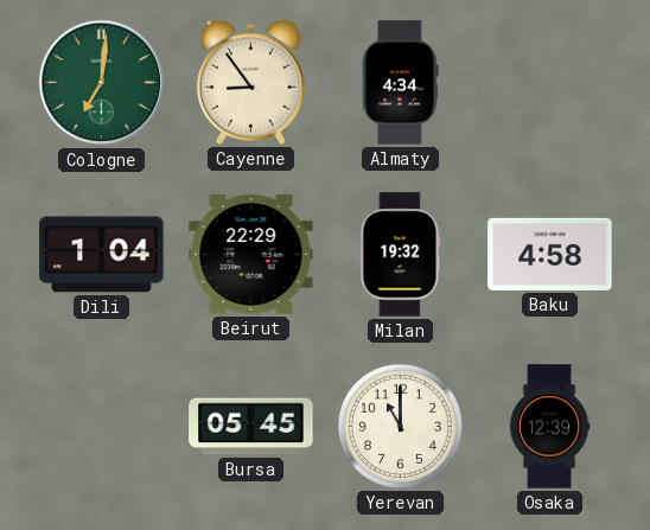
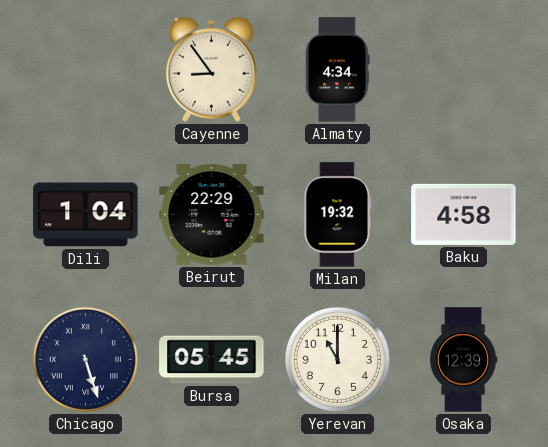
Cologne: 7:01 -> none (102, 83)
Chicago: none -> 5:27 (85, 359)
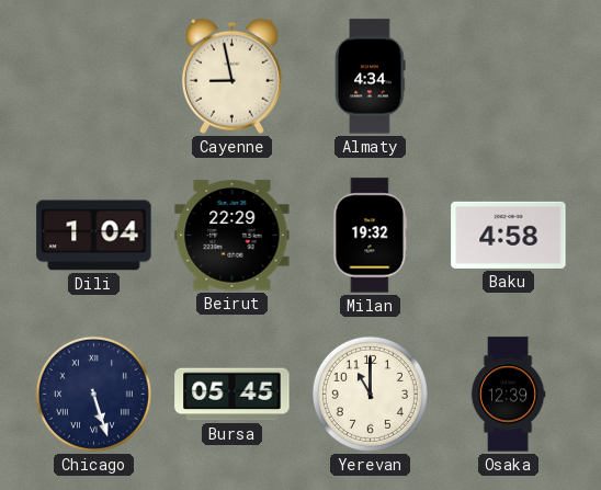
Cayenne: 8:54 -> 8:58 (231, 76)
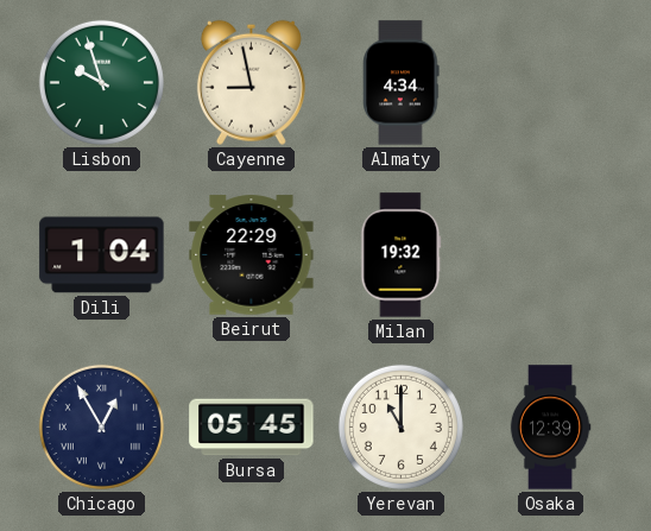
Lisbon: none -> 9:57 (101, 82)
Baku: 4:58 -> none (509, 235)
Chicago: 5:27 -> 12:55 (101, 426)
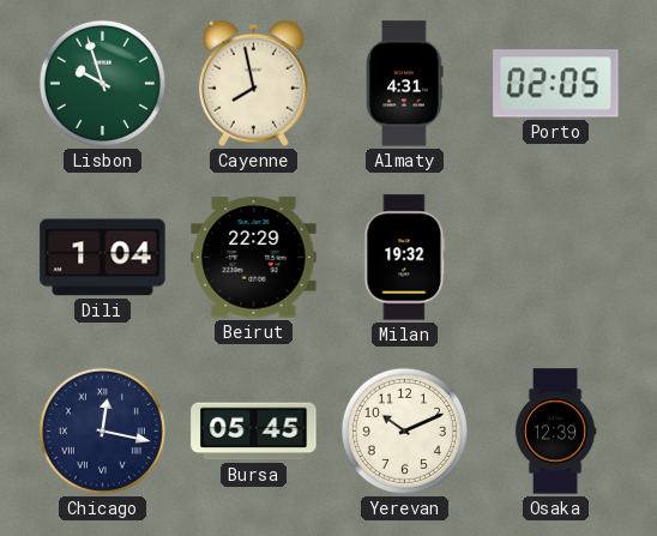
Cayenne: 8:58 -> 7:58 (253, 83)
Almaty: 4:34 -> 4:31 (405, 84)
Porto: none -> 02:05 (556, 84)
Chicago: 12:55 -> 12:17 (102, 430)
Yerevan: 11:00 -> 10:11 (404, 430)
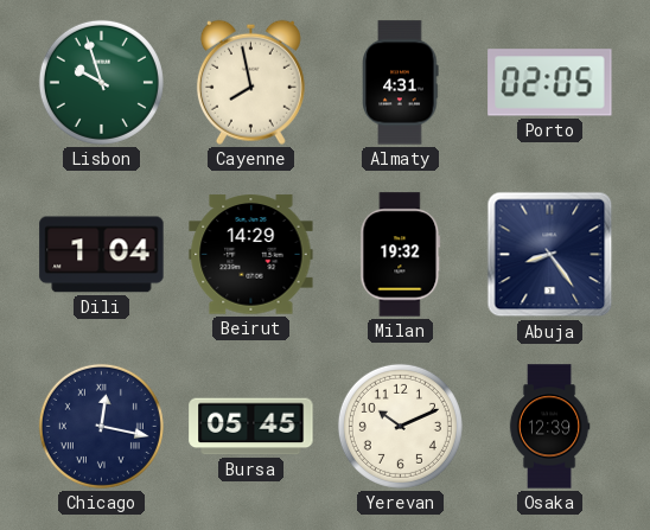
Beirut: 22:29 -> 14:29 (251, 255)
Abuja: none -> 8:24 (550, 255)
